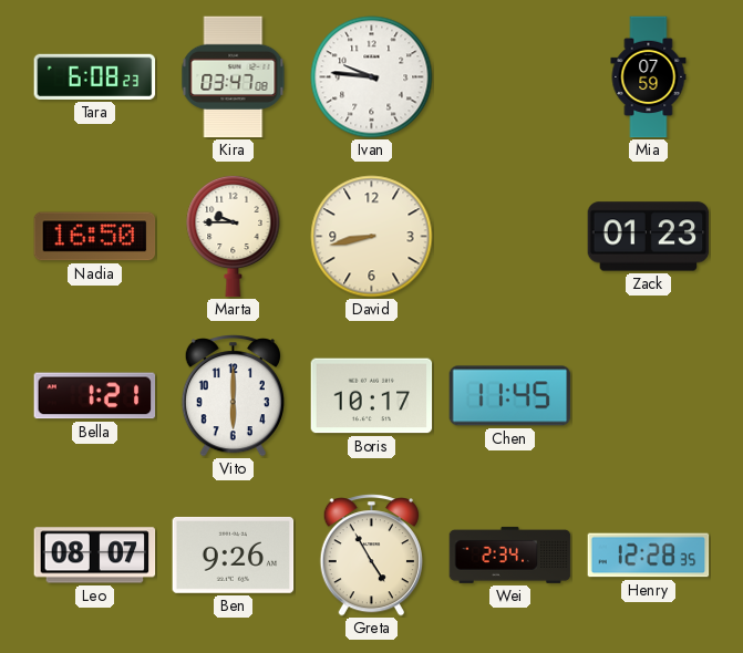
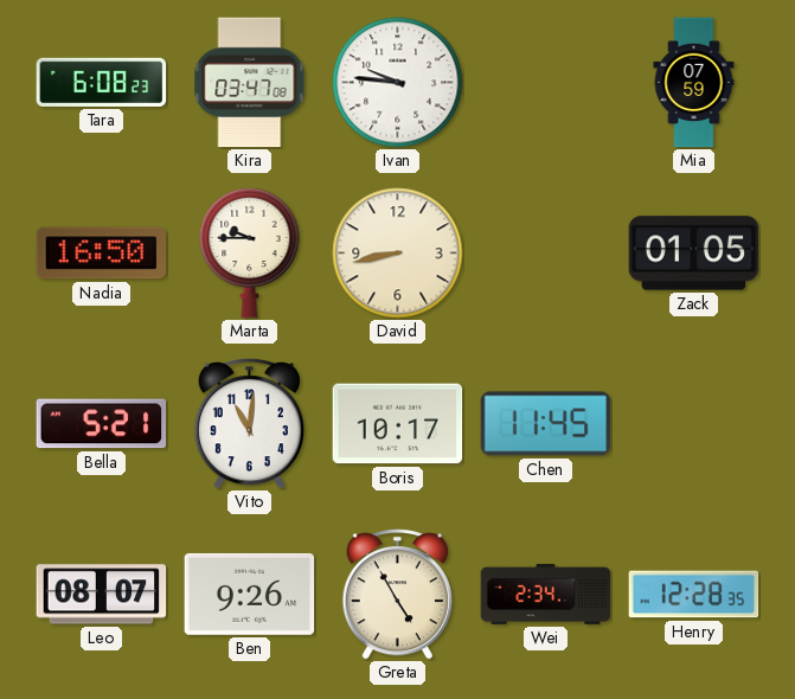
Zack: 01:23 -> 01:05 (694, 254)
Bella: 1:21 -> 5:21 (102, 424)
Vito: 6:00 -> 11:01 (249, 424)
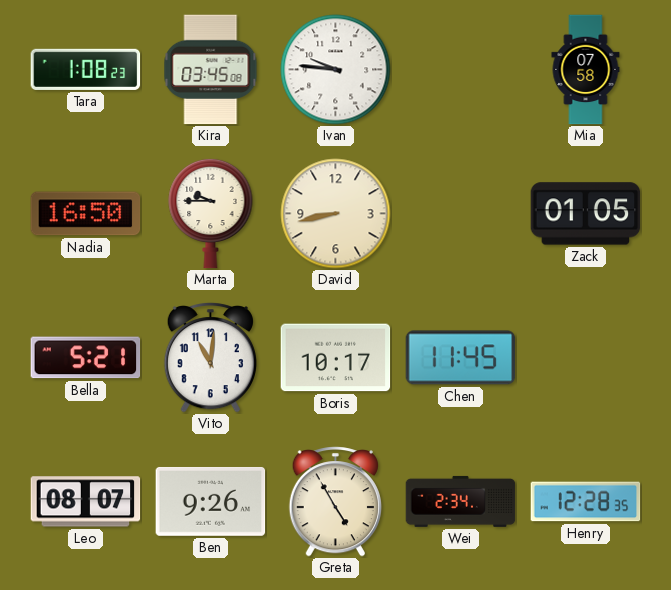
Tara: 6:08 -> 1:08 (86, 69)
Kira: 03:47 -> 03:45 (211, 70)
Mia: 07:59 -> 07:58 (586, 70)
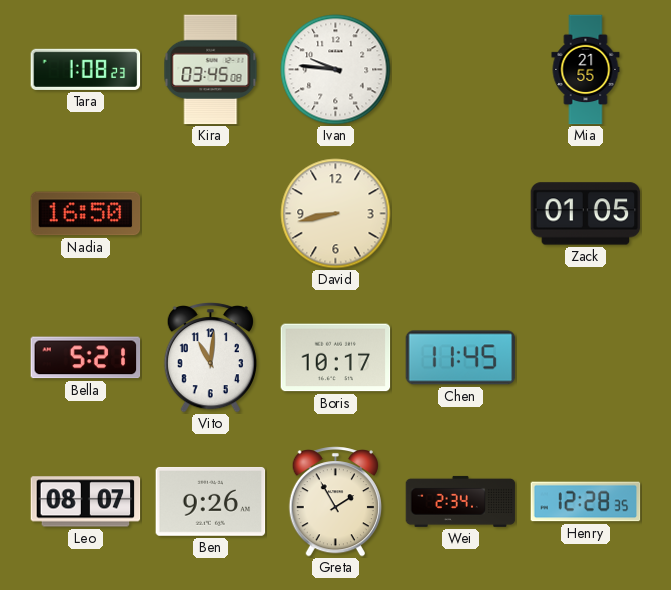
Mia: 07:58 -> 21:55 (586, 70)
Marta: 9:45 -> none (211, 213)
Greta: 4:55 -> 1:55 (335, 502)
